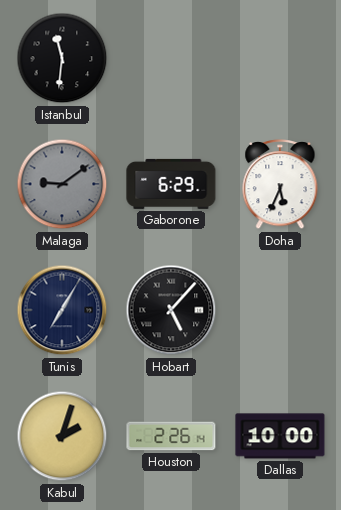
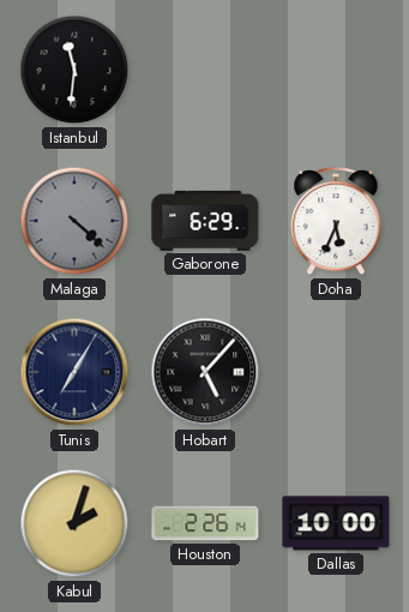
Malaga: 9:09 -> 4:22 (74, 221)
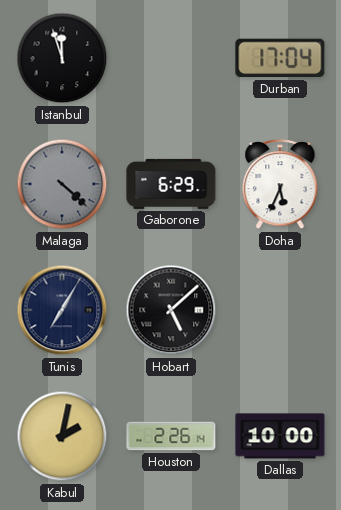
Istanbul: 11:31 -> 11:57 (62, 58)
Durban: none -> 17:04 (280, 58)
Hobart: 5:07 -> 5:08 (171, 310)
Kabul: 2:03 -> 2:02 (62, 436)
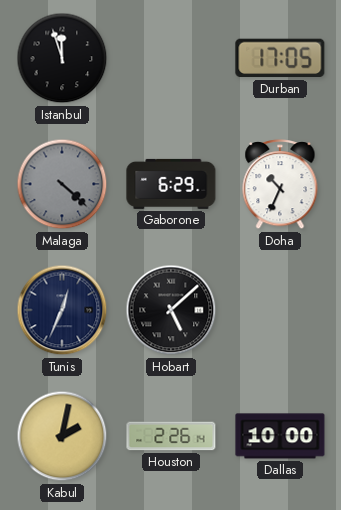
Durban: 17:04 -> 17:05 (280, 58)
Doha: 5:34 -> 10:34 (280, 185)
Tunis: 7:05 -> 12:34 (62, 310)
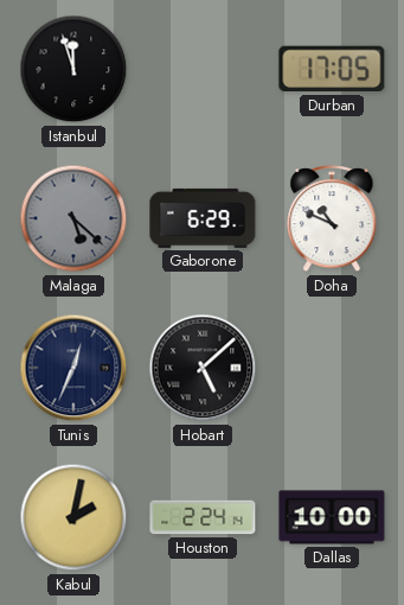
Malaga: 4:22 -> 5:22 (73, 218)
Doha: 10:34 -> 10:49 (332, 219)
Houston: 2:26 -> 2:24 (203, 517)
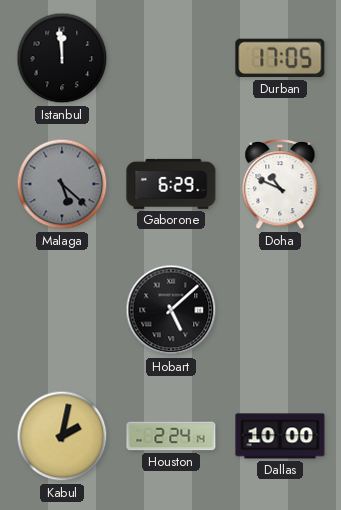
Istanbul: 11:57 -> 11:59 (62, 58)
Tunis: 12:34 -> none (73, 368)
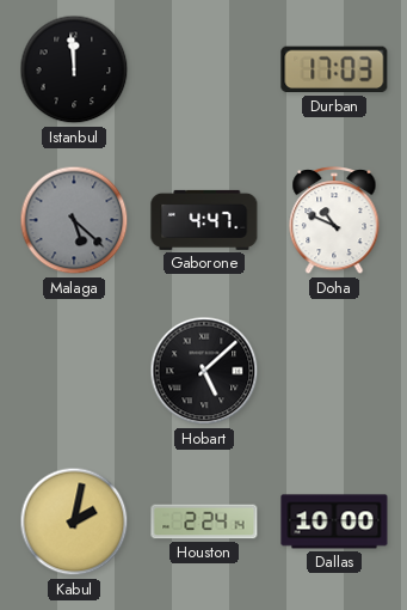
Durban: 17:05 -> 17:03 (334, 69)
Gaborone: 6:29 -> 4:47 (204, 220)
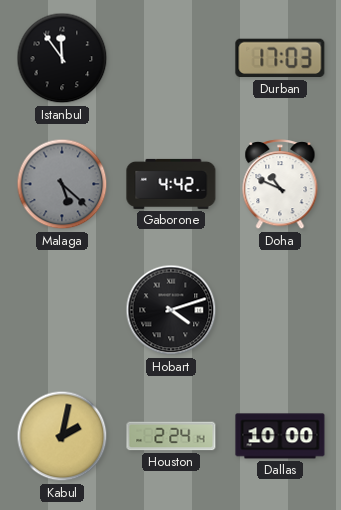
Istanbul: 11:59 -> 11:54 (62, 58)
Gaborone: 4:47 -> 4:42 (171, 184)
Hobart: 5:08 -> 4:12 (171, 310)
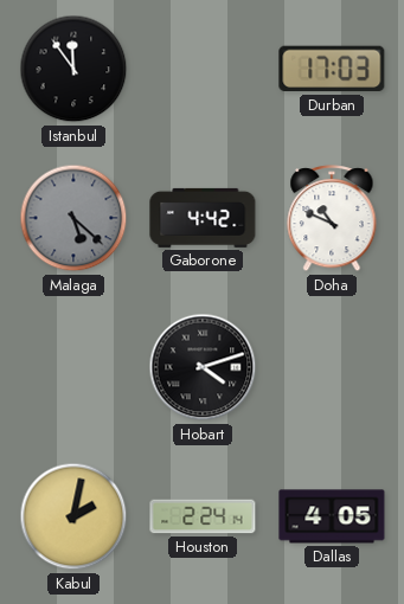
Dallas: 10:00 -> 4:05 (332, 516)
